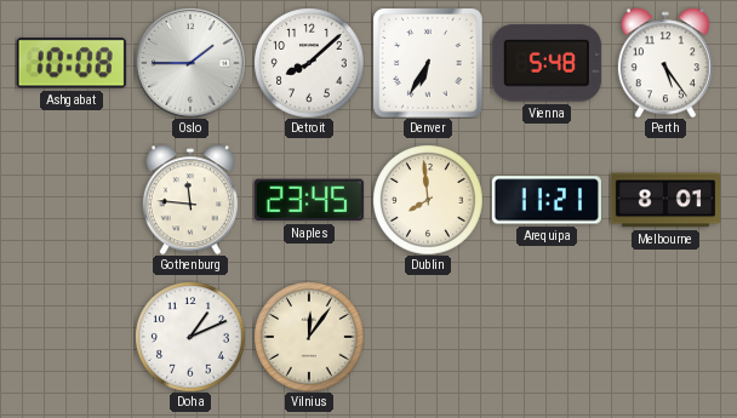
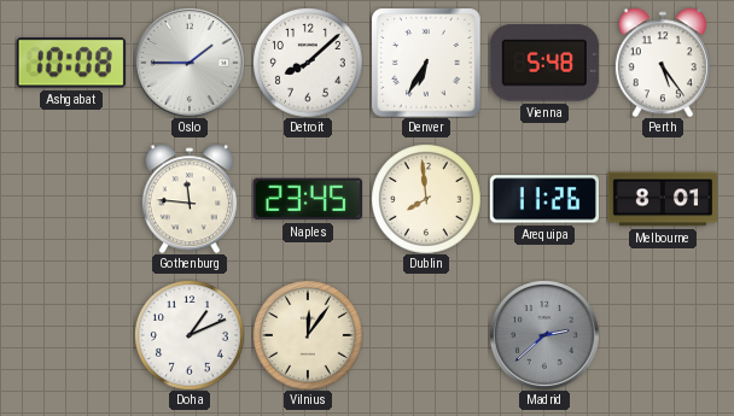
Arequipa: 11:21 -> 11:26 (544, 199)
Madrid: none -> 2:38 (544, 335)
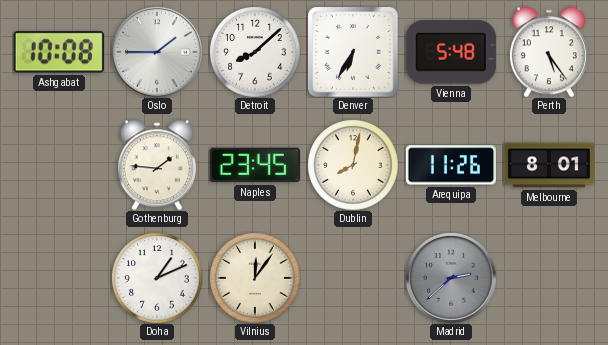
Gothenburg: 11:46 -> 1:46 (157, 165)
Dublin: 7:59 -> 8:02 (353, 165)
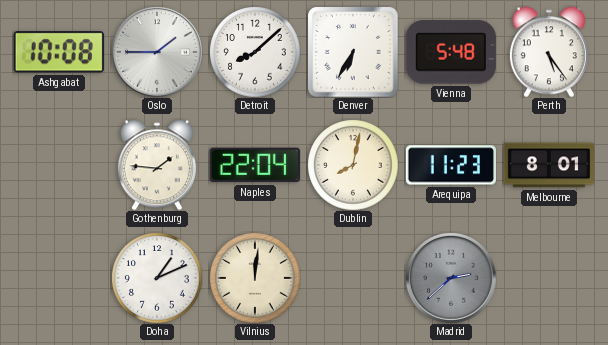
Naples: 23:45 -> 22:04 (255, 165)
Arequipa: 11:26 -> 11:23 (451, 165)
Vilnius: 12:06 -> 12:01 (255, 278)
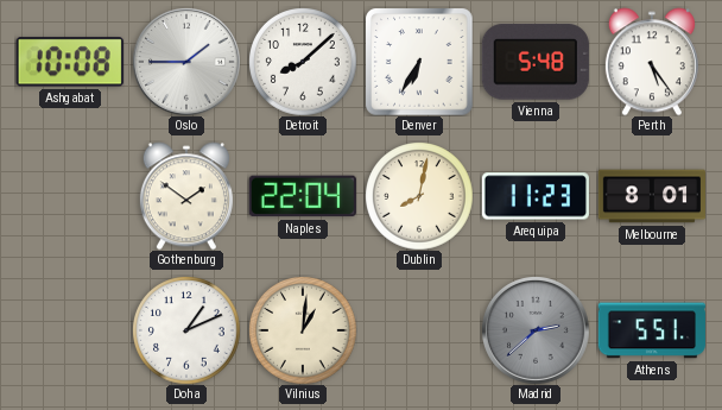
Gothenburg: 1:46 -> 1:51 (186, 196)
Vilnius: 12:01 -> 1:01 (303, 330)
Athens: none -> 5:51 (652, 330)
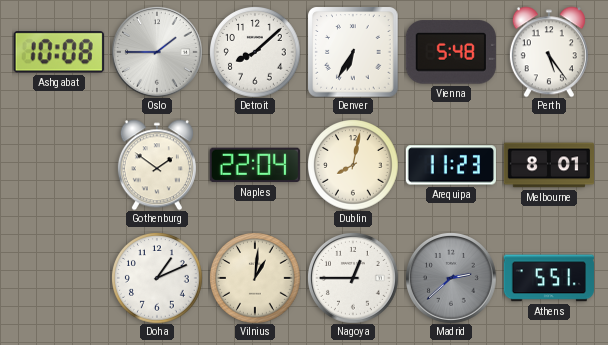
Nagoya: none -> 12:45 (353, 278)
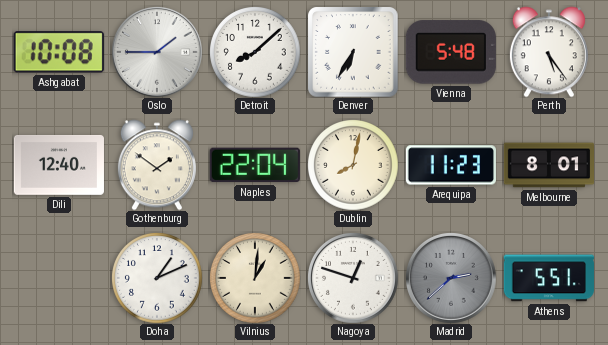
Dili: none -> 12:40 (59, 165)
Nagoya: 12:45 -> 12:48 (353, 278)
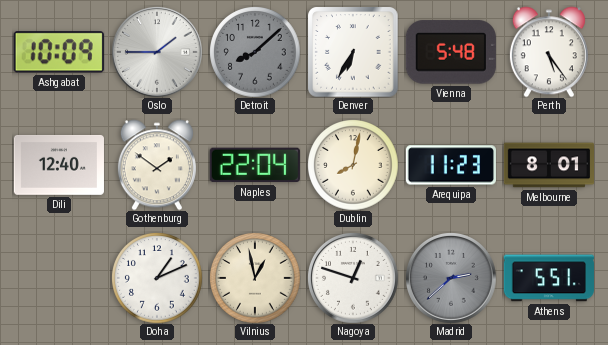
Ashgabat: 10:08 -> 10:09 (59, 52)
Detroit dial: white -> grey (255, 52)
Vilnius: 1:01 -> 12:58 (255, 278)
